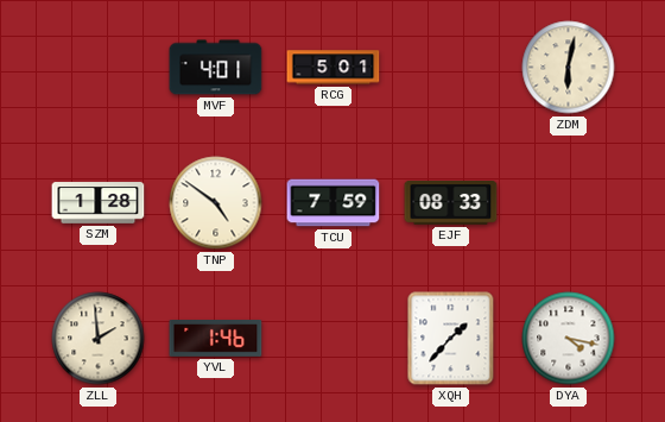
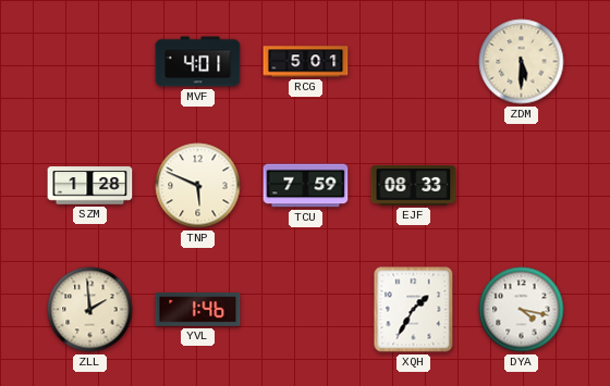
ZDM: 6:02 -> 5:30 (522, 62)
TNP: 4:51 -> 5:49 (198, 186)
XQH: 1:37 -> 1:35 (414, 310)
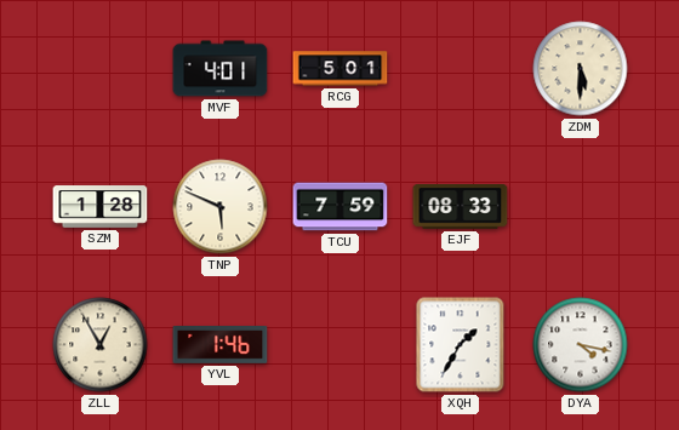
ZLL: 1:59 -> 12:55 (101, 345)
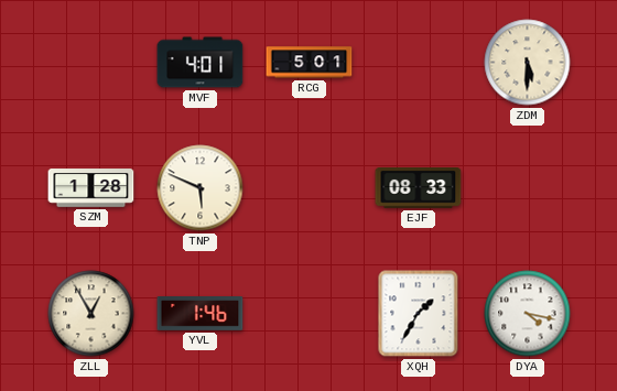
TCU: 7:59 -> none (341, 207)
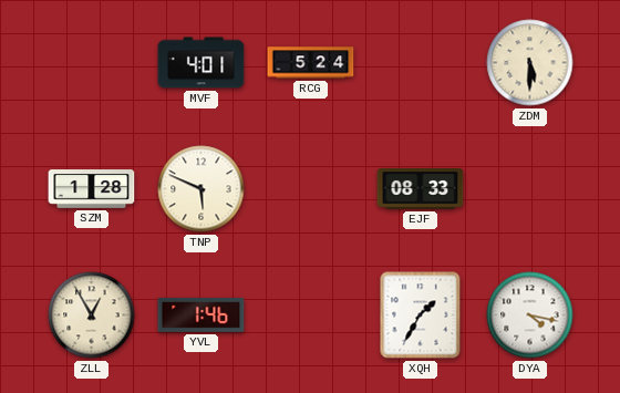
RCG: 5:01 -> 5:24 (311, 63)
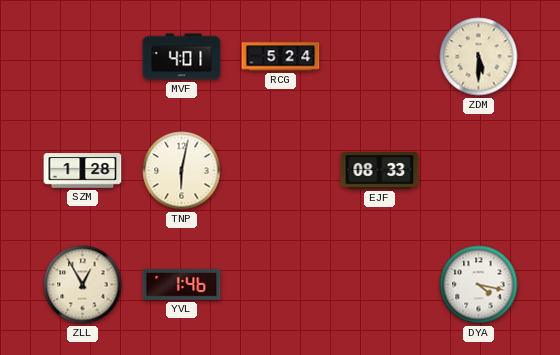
TNP: 5:49 -> 6:02 (182, 171)
XQH: 1:35 -> none (421, 316)
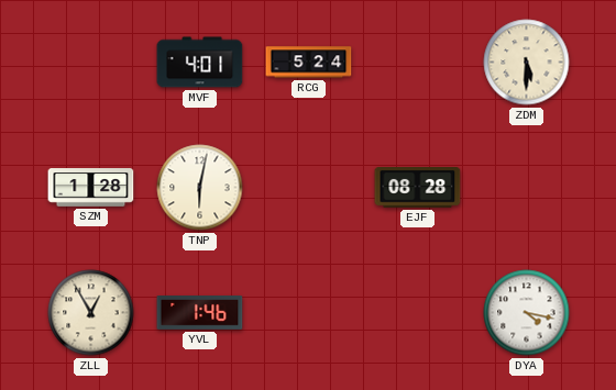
EJF: 08:33 -> 08:28 (418, 188)
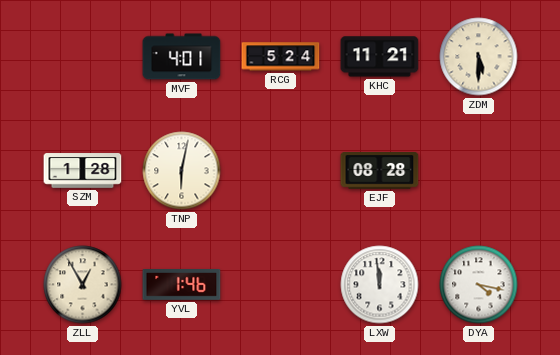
KHC: none -> 11:21 (380, 57)
LXW: none -> 11:59 (380, 285)
